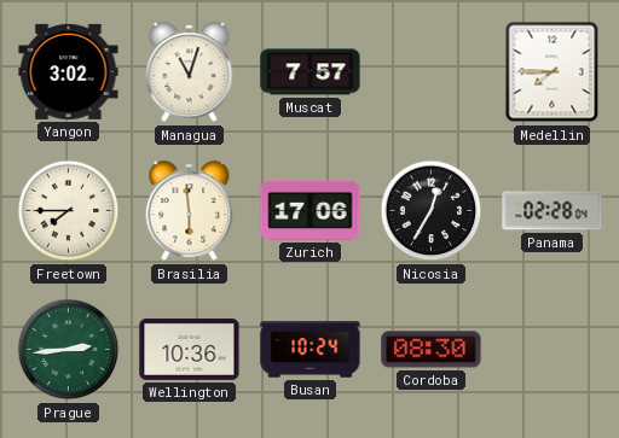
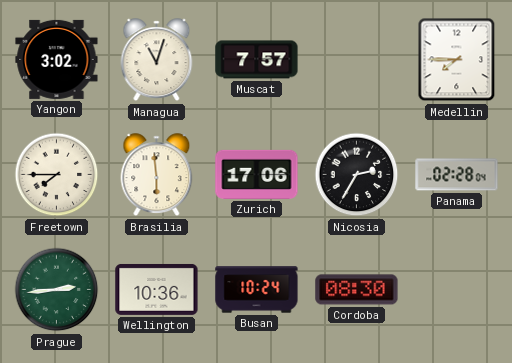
Nicosia: 12:35 -> 2:35 (357, 175)
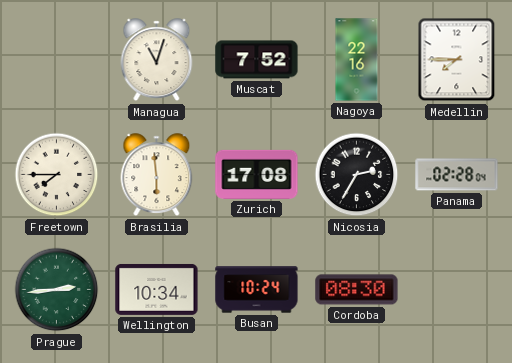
Yangon: 3:02 -> none (57, 59)
Muscat: 7:57 -> 7:52 (257, 60)
Nagoya: none -> 22:16 (357, 60)
Zurich: 17:06 -> 17:08 (257, 174)
Wellington: 10:36 -> 10:34 (157, 289)
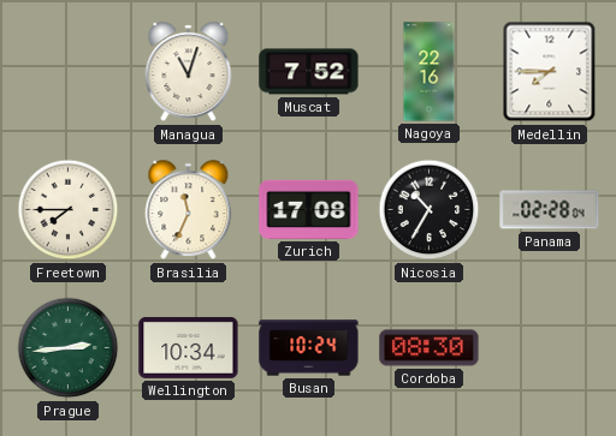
Brasilia: 5:59 -> 11:34 (189, 210)
Nicosia: 2:35 -> 10:35 (430, 210)
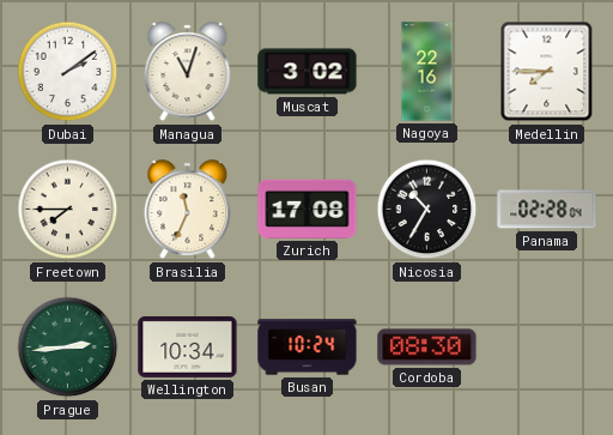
Dubai: none -> 2:09 (68, 72)
Muscat: 7:52 -> 3:02 (308, 72)
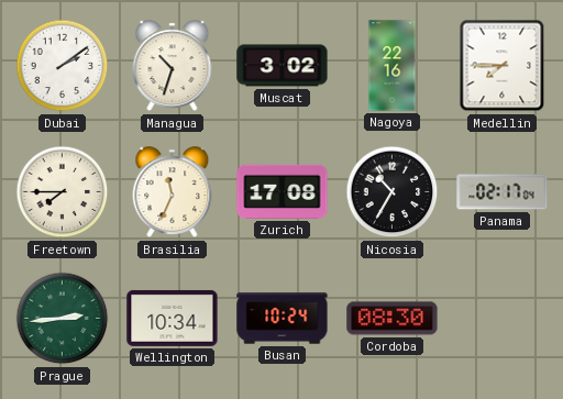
Managua: 11:03 -> 10:33 (173, 66)
Panama: 02:28 -> 02:17 (503, 192)
